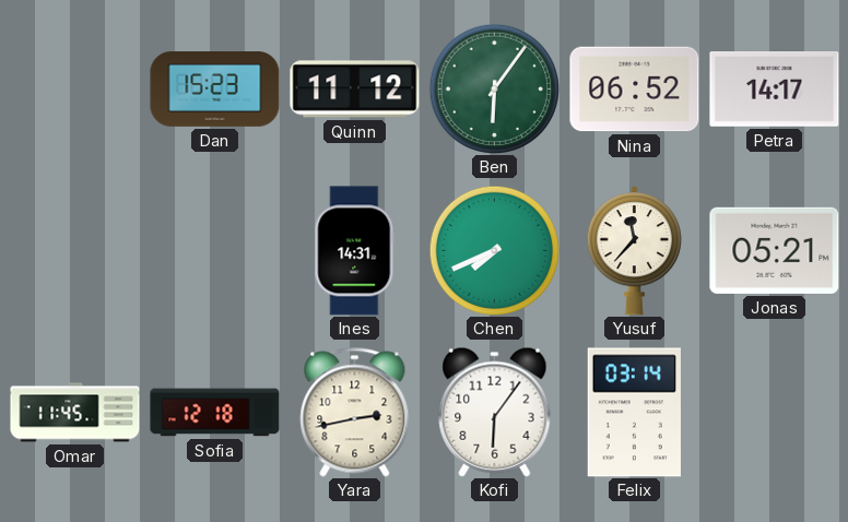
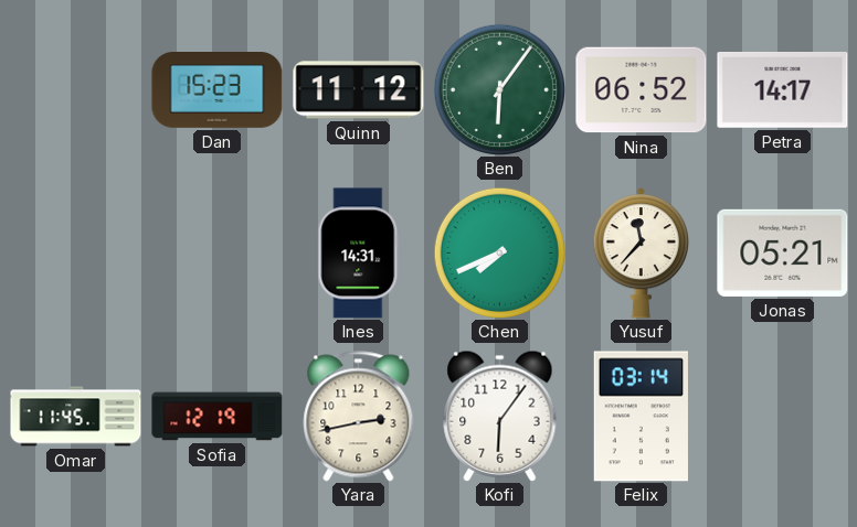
Sofia: 12:18 -> 12:19 (218, 417)
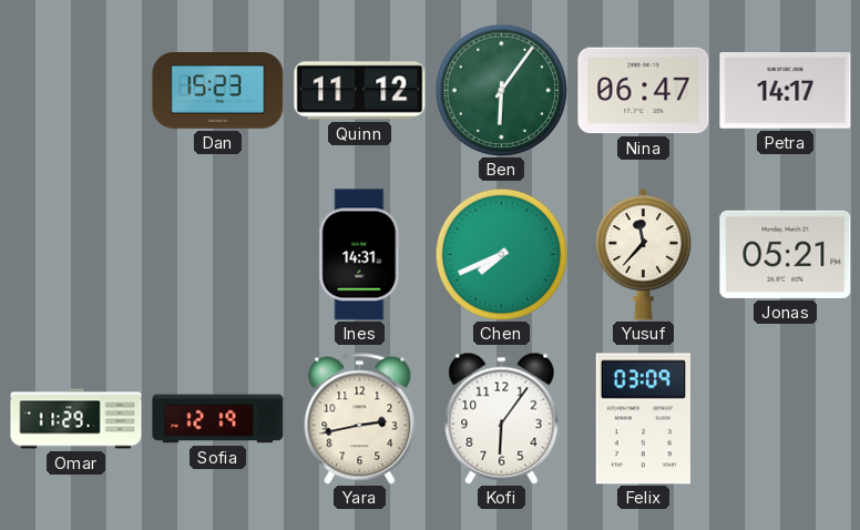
Nina: 06:52 -> 06:47 (644, 91)
Omar: 11:45 -> 11:29 (76, 419)
Felix: 03:14 -> 03:09 (643, 419)
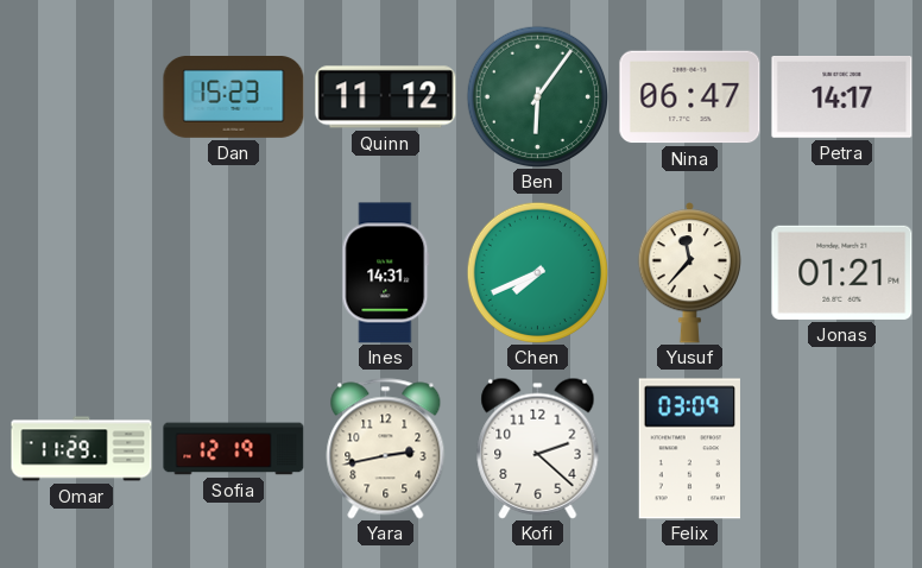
Jonas: 05:21 -> 01:21 (842, 272)
Kofi: 6:06 -> 2:22 (538, 448)
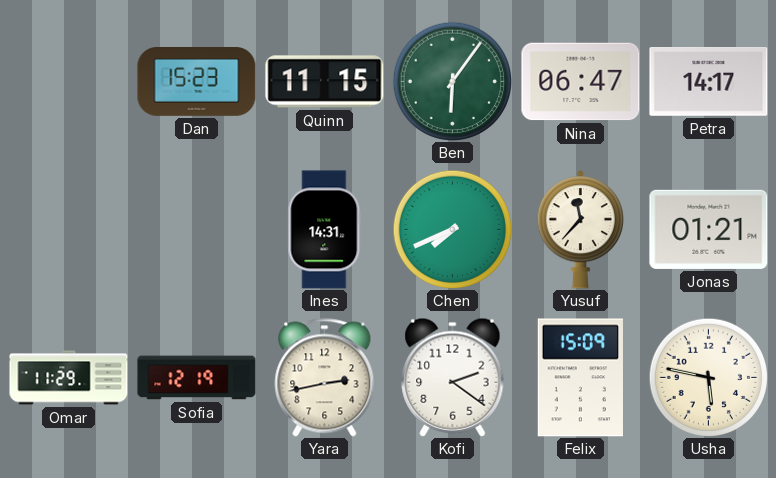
Quinn: 11:12 -> 11:15 (325, 82)
Kofi: 2:22 -> 2:21 (453, 377)
Felix: 03:09 -> 15:09 (580, 378)
Usha: none -> 5:47 (708, 377)
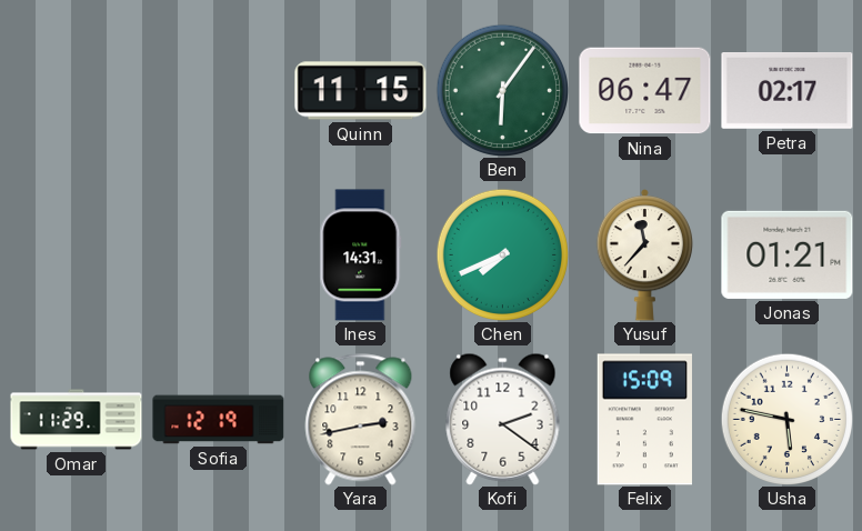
Dan: 15:23 -> none (197, 82)
Petra: 14:17 -> 02:17 (788, 91)
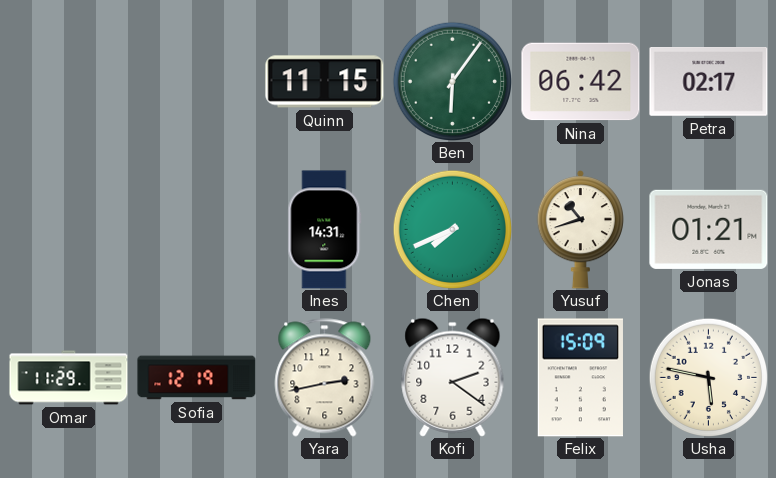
Nina: 06:47 -> 06:42 (581, 82)
Yusuf: 11:37 -> 10:42 (580, 230)
